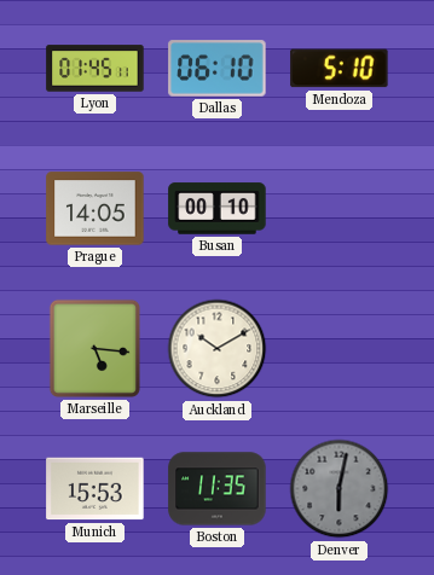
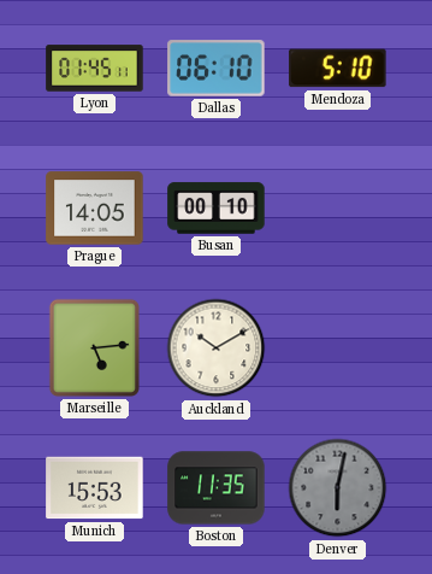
Marseille: 5:16 -> 5:14 (94, 347)
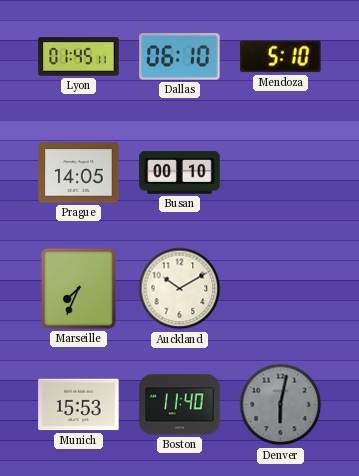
Marseille: 5:14 -> 7:34 (78, 288)
Boston: 11:35 -> 11:40 (180, 405)
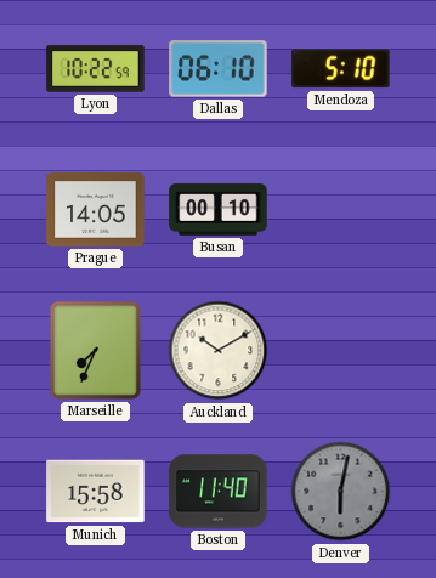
Lyon: 01:45 -> 10:22 (96, 69)
Munich: 15:53 -> 15:58 (96, 492)
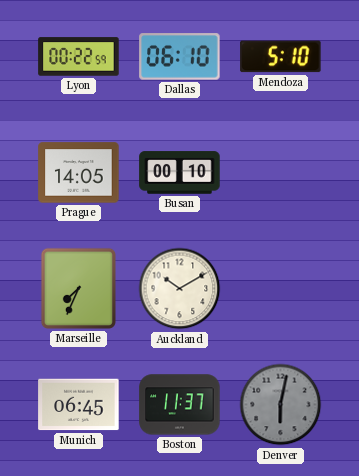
Lyon: 10:22 -> 00:22 (79, 57)
Munich: 15:58 -> 06:45 (79, 405)
Boston: 11:40 -> 11:37 (180, 405)
